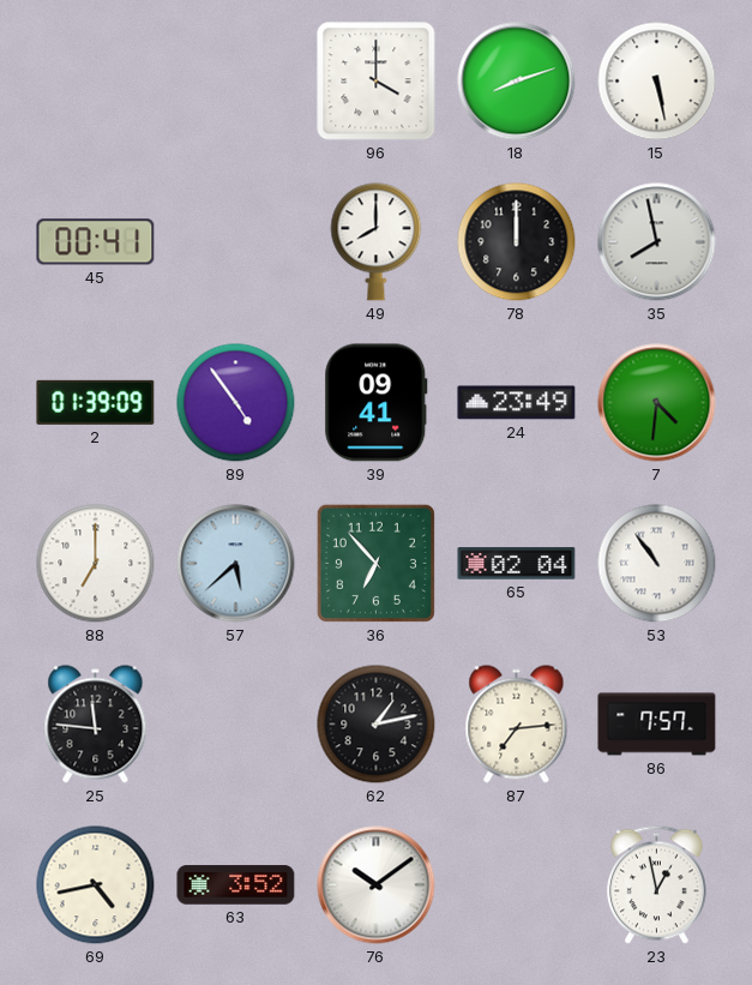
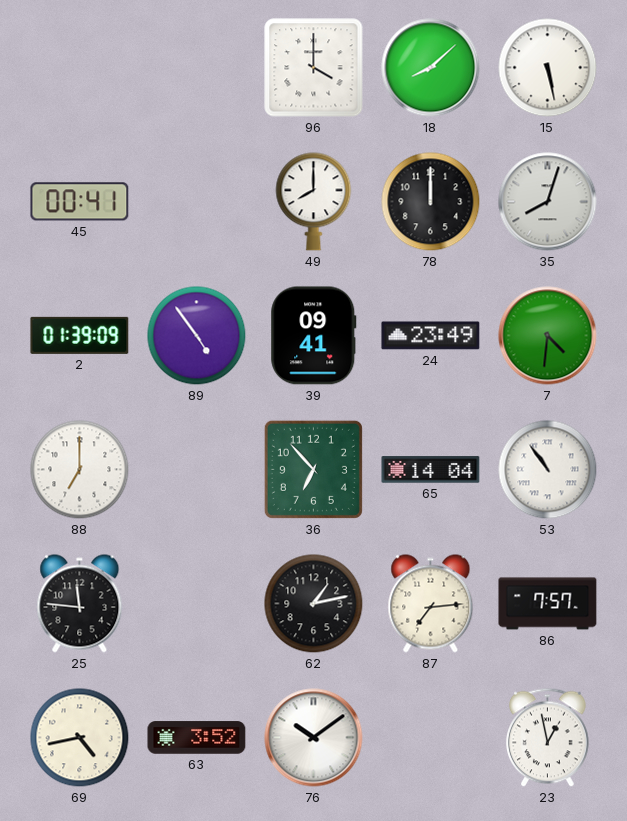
18: 8:12 -> 8:08 (431, 68)
35: 7:58 -> 8:03 (548, 202)
57: 5:38 -> none (236, 564)
65: 02:04 -> 14:04 (431, 470)
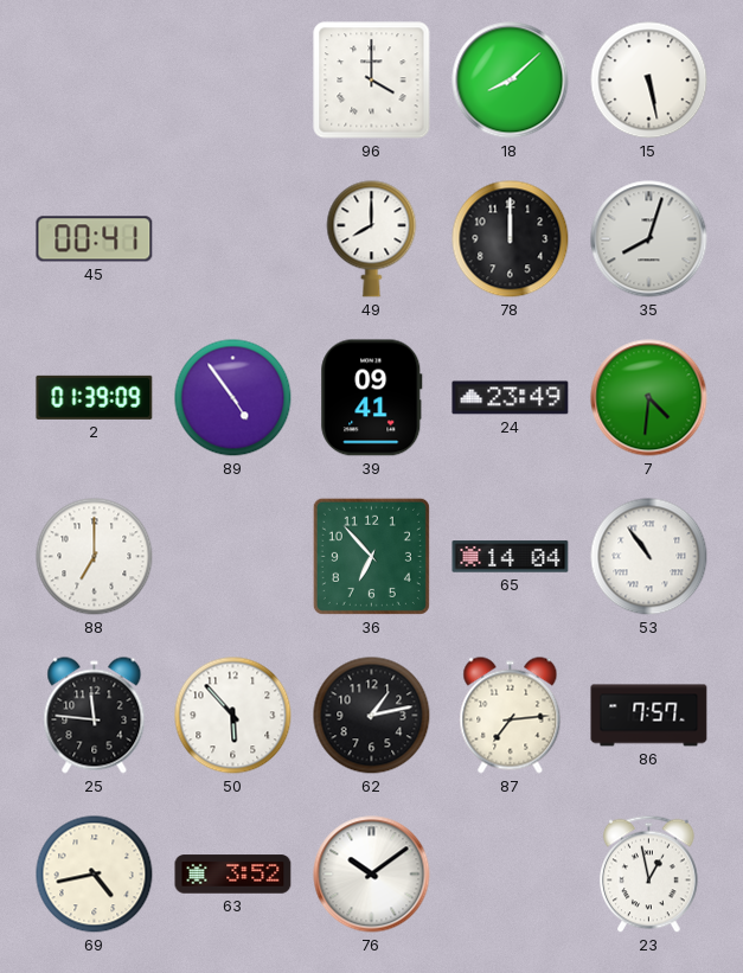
50: none -> 5:53 (233, 716)
